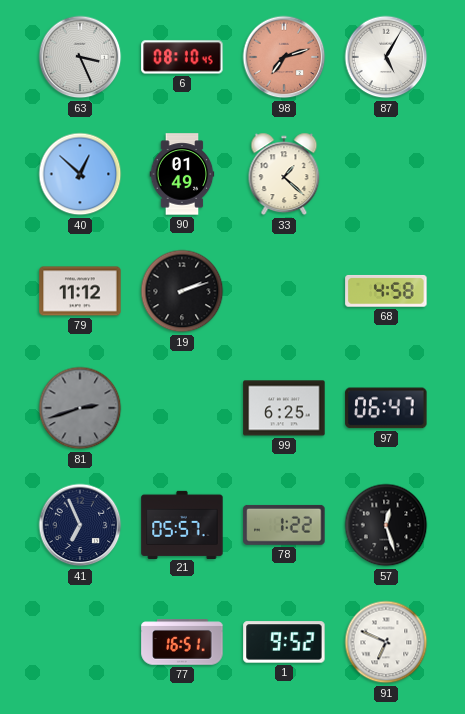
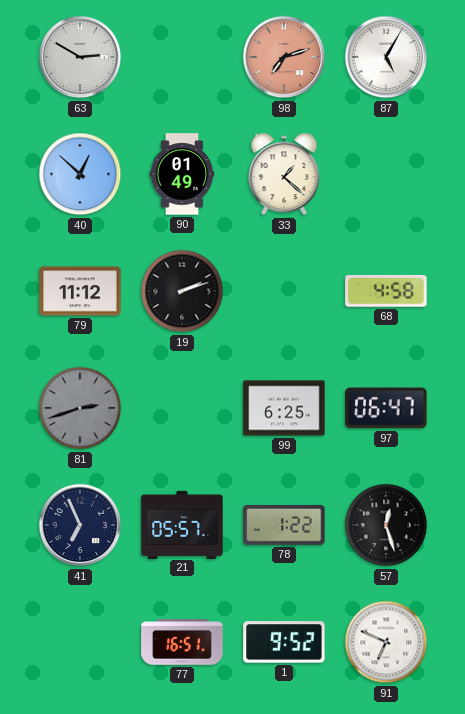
63: 3:26 -> 2:50 (80, 57)
6: 08:10 -> none (182, 57)
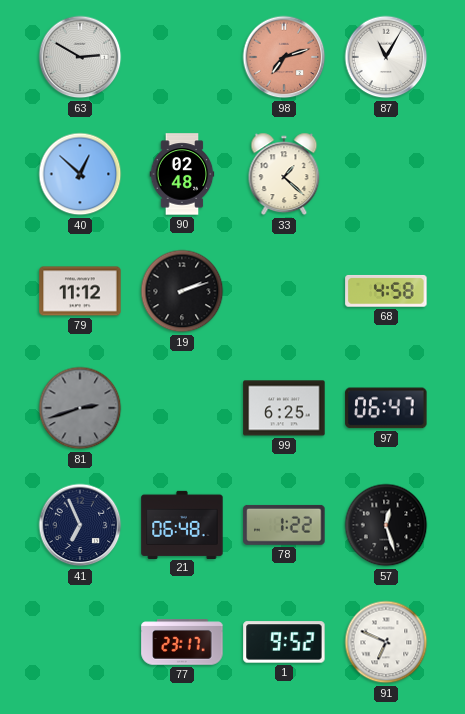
87: 5:05 -> 11:05 (386, 57)
90: 01:49 -> 02:48 (182, 174)
21: 05:57 -> 06:48 (182, 524)
77: 16:51 -> 23:17 (182, 642)
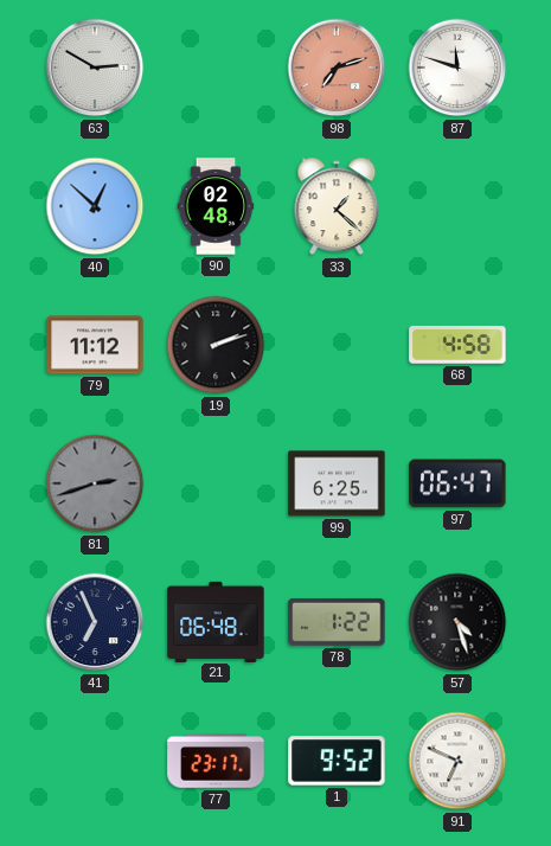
87: 11:05 -> 11:48 (457, 68)
57: 12:27 -> 4:27 (457, 622)
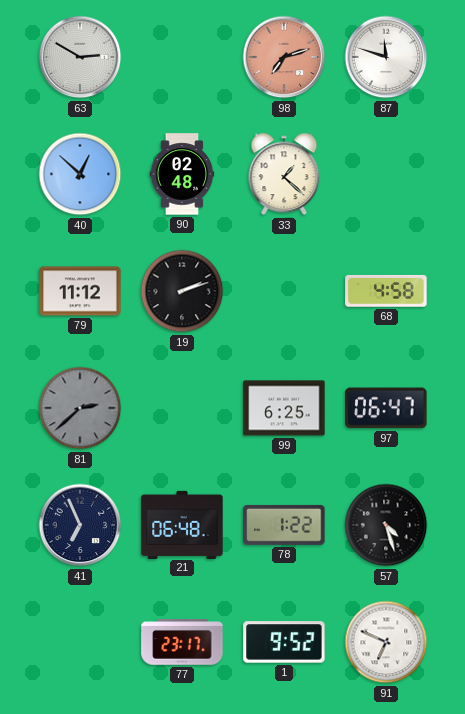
81: 2:42 -> 2:38 (80, 408)
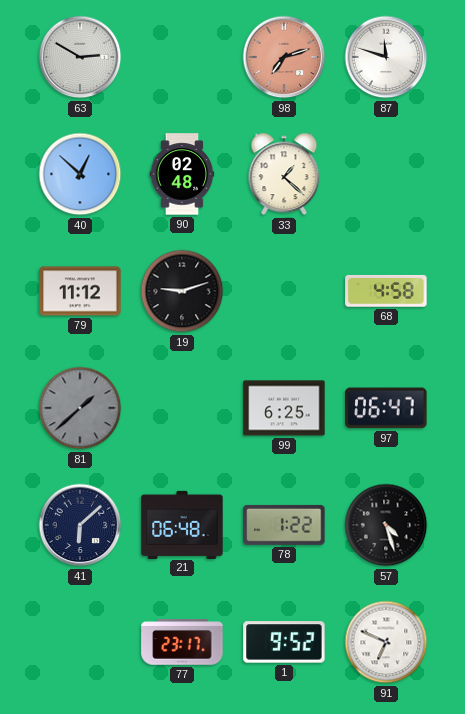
19: 2:12 -> 9:12 (182, 291)
81: 2:38 -> 1:38 (80, 408)
41: 6:56 -> 6:08 (80, 525)
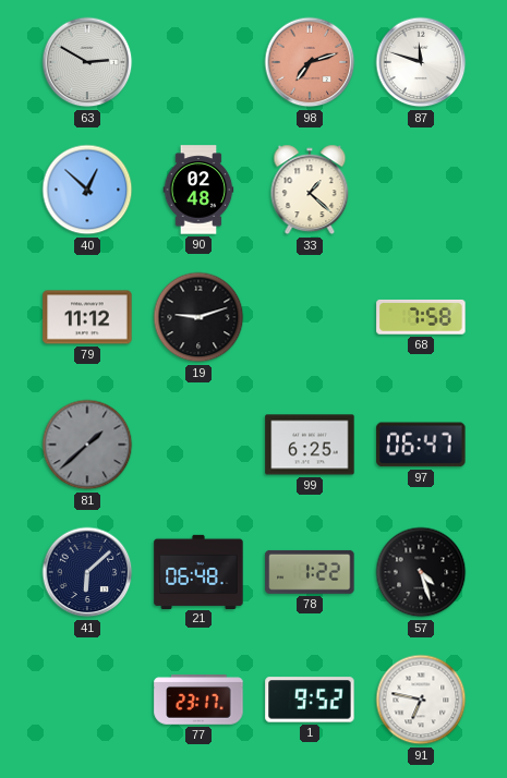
68: 4:58 -> 7:58 (421, 317)
91: 6:49 -> 6:47 (421, 700)
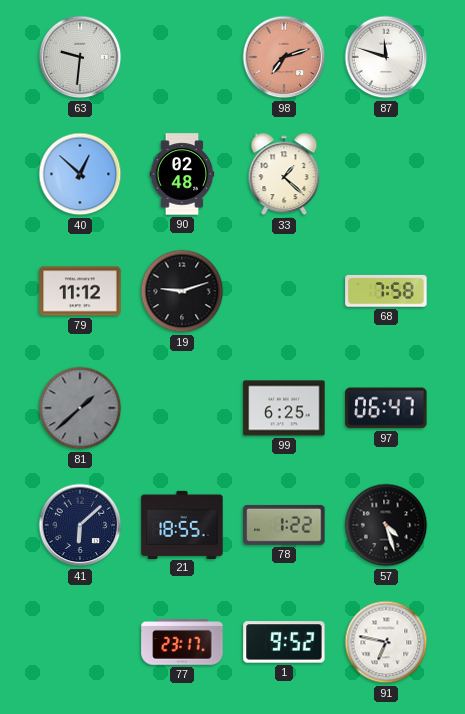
63: 2:50 -> 9:31 (80, 57)
21: 06:48 -> 18:55 (182, 524)
